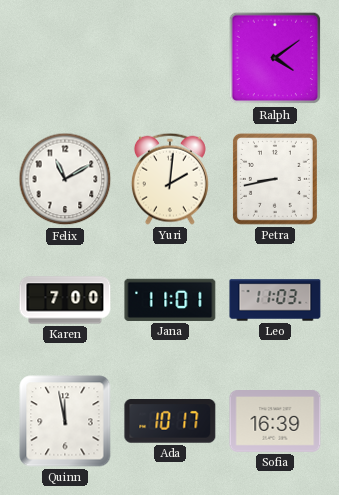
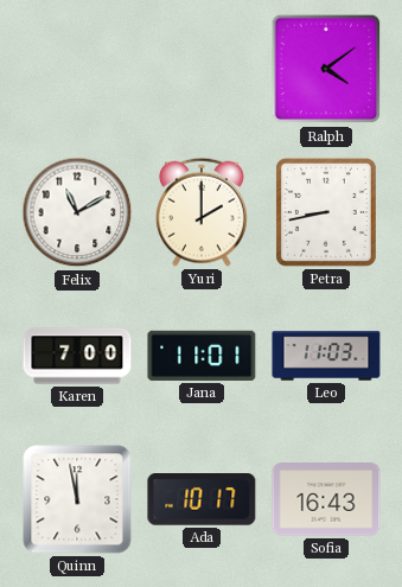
Yuri: 2:01 -> 2:00 (202, 212)
Sofia: 16:39 -> 16:43 (326, 500)
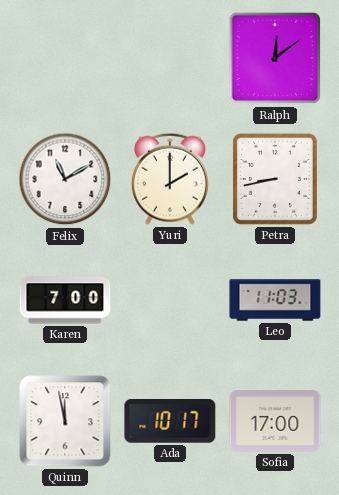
Ralph: 4:09 -> 12:09 (275, 58)
Jana: 11:01 -> none (202, 356)
Sofia: 16:43 -> 17:00 (275, 422)
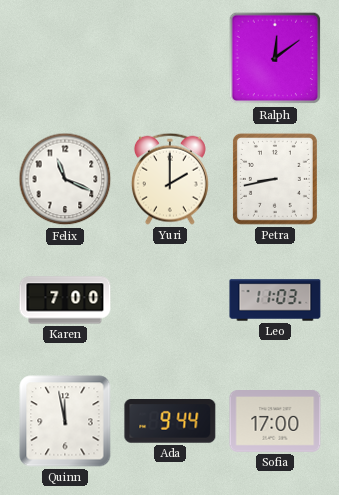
Felix: 11:10 -> 11:19 (65, 179)
Ada: 10:17 -> 9:44 (170, 421)
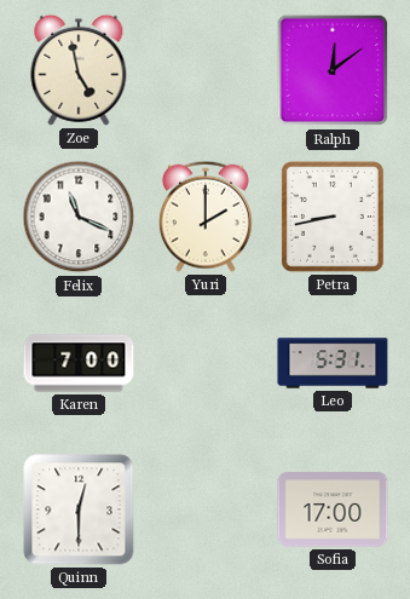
Zoe: none -> 4:58 (79, 70)
Leo: 11:03 -> 5:31 (333, 363)
Quinn: 11:58 -> 12:30 (79, 509)
Ada: 9:44 -> none (170, 421)
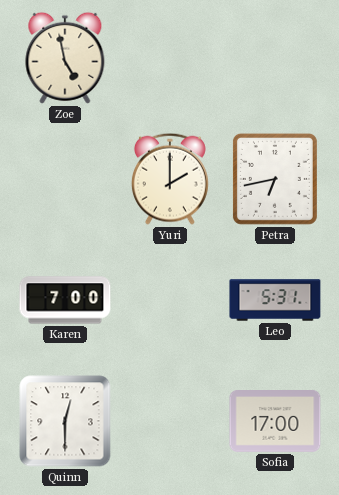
Ralph: 12:09 -> none (333, 70)
Felix: 11:19 -> none (79, 217)
Petra: 8:43 -> 6:43 (275, 179)
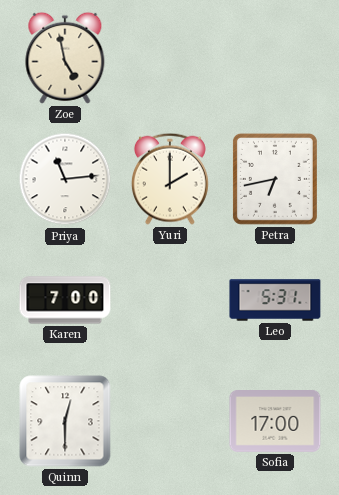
Priya: none -> 11:14 (65, 179)
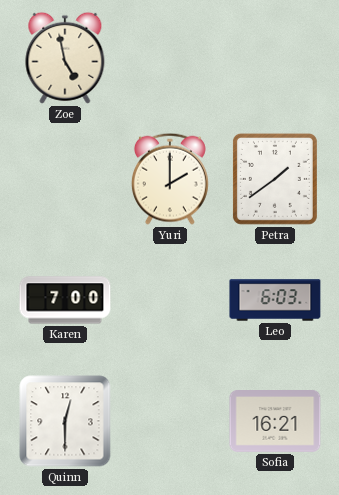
Priya: 11:14 -> none (65, 179)
Petra: 6:43 -> 1:39 (275, 179)
Leo: 5:31 -> 6:03 (275, 300)
Sofia: 17:00 -> 16:21 (275, 422)
